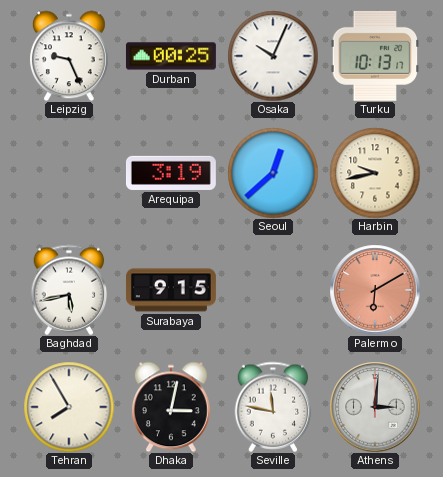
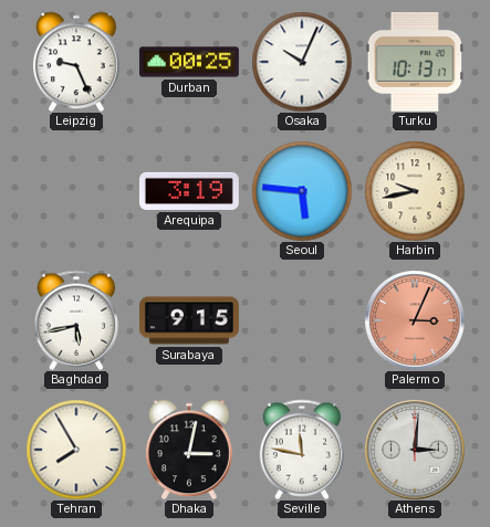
Seoul: 12:38 -> 5:46 (302, 191)
Palermo: 6:10 -> 3:04 (415, 320)
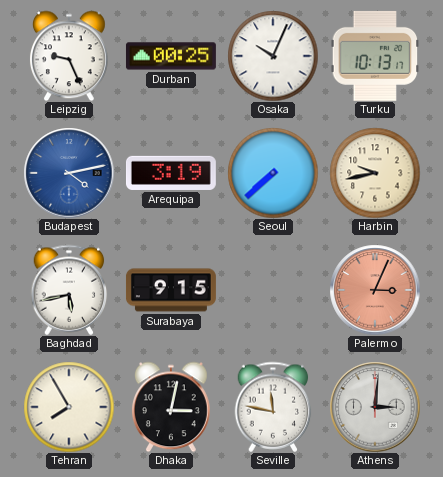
Budapest: none -> 4:13 (69, 173)
Seoul: 5:46 -> 7:38 (273, 173)
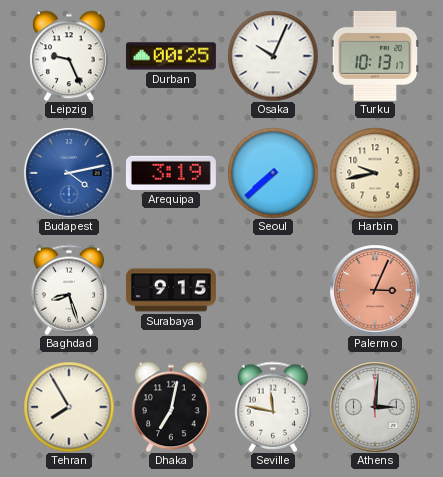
Baghdad: 5:43 -> 8:27 (69, 290)
Dhaka: 3:02 -> 7:02 (171, 407)
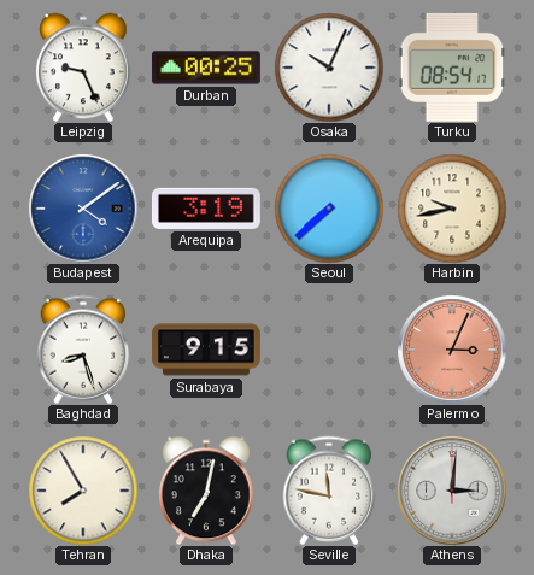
Turku: 10:13 -> 08:54 (452, 68)
Budapest: 4:13 -> 4:09 (83, 209)
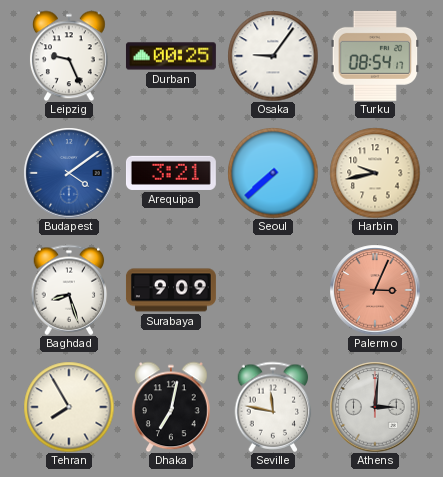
Osaka: 10:04 -> 9:06 (273, 56)
Arequipa: 3:19 -> 3:21 (171, 173)
Surabaya: 9:15 -> 9:09 (171, 290)
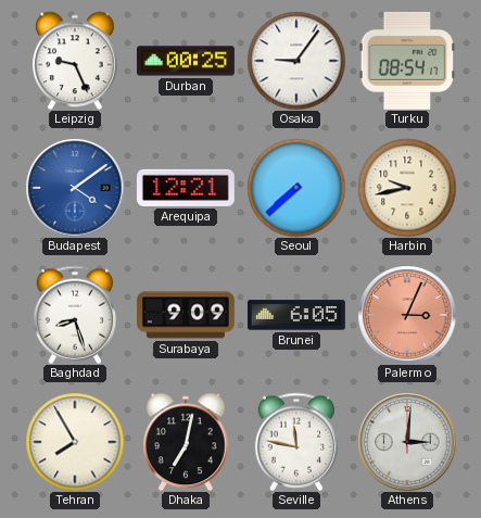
Arequipa: 3:21 -> 12:21 (186, 188)
Brunei: none -> 6:05 (296, 315)
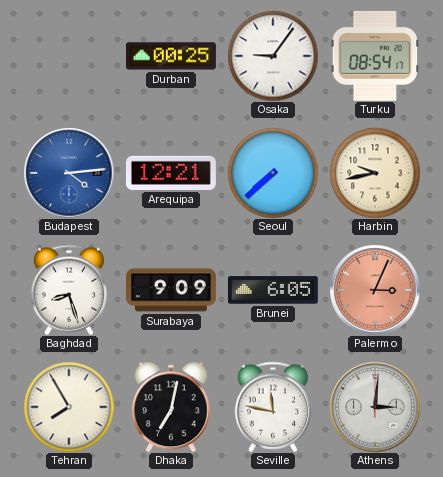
Leipzig: 9:26 -> none (75, 61)
Budapest: 4:09 -> 4:14 (69, 173)
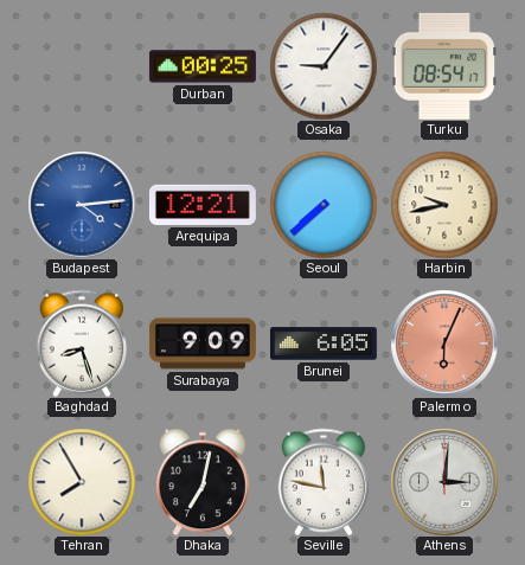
Palermo: 3:04 -> 6:04 (444, 344)
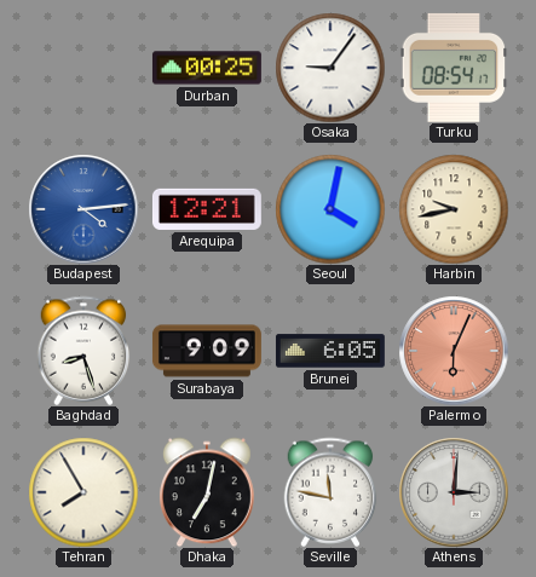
Seoul: 7:38 -> 4:02 (330, 209)
